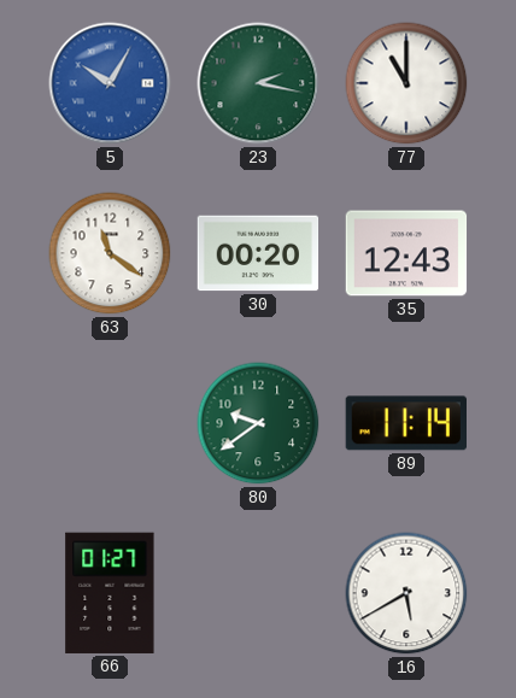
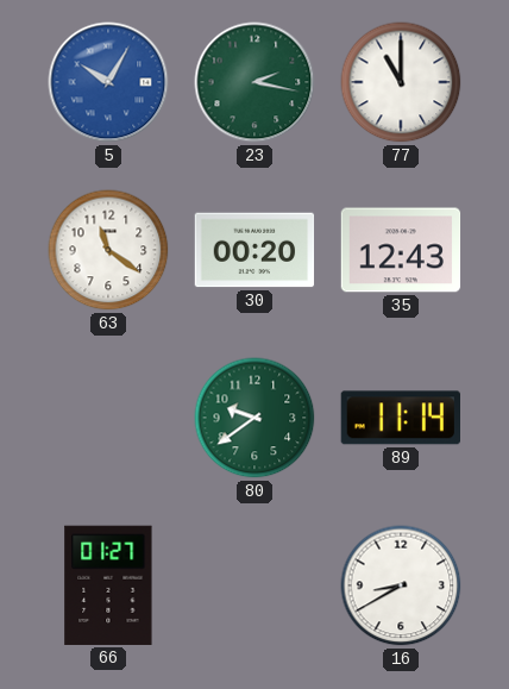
16: 5:40 -> 8:40 (401, 585)
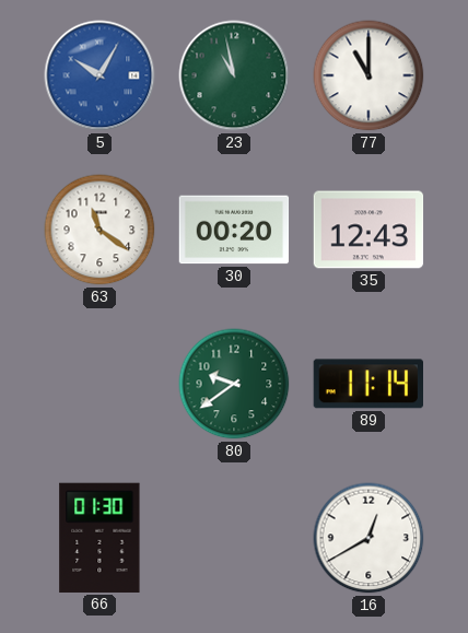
23: 2:17 -> 10:58 (234, 75)
66: 01:27 -> 01:30 (100, 538)
16: 8:40 -> 12:40 (368, 538)
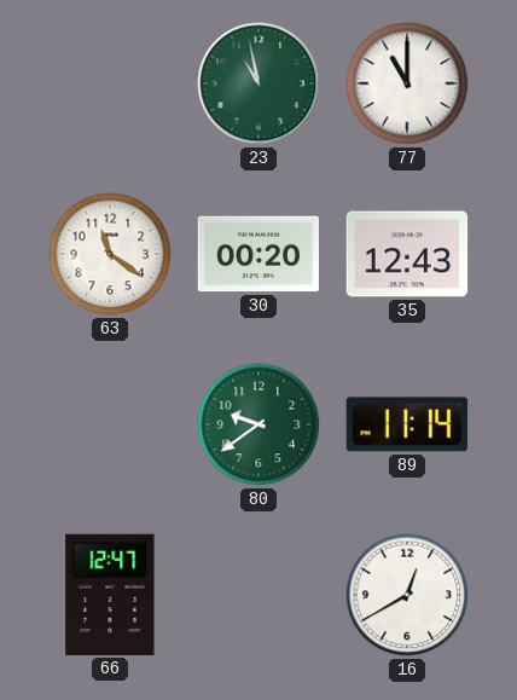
5: 10:05 -> none (100, 75)
66: 01:30 -> 12:47 (110, 595)
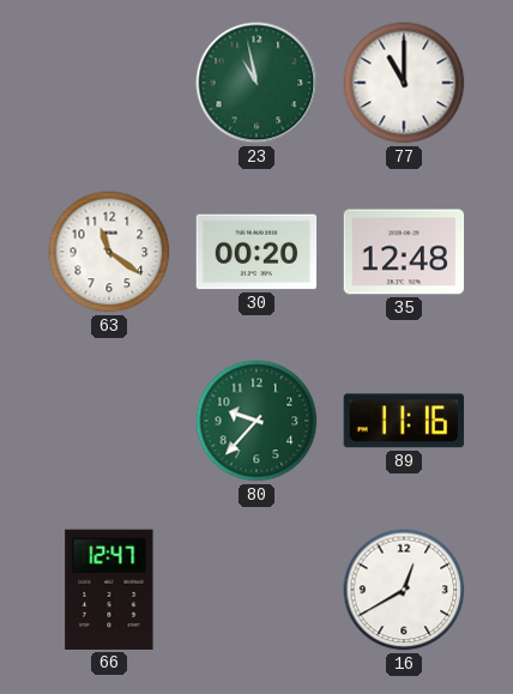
35: 12:43 -> 12:48 (404, 252)
80: 9:39 -> 9:37 (256, 421)
89: 11:14 -> 11:16 (403, 421)
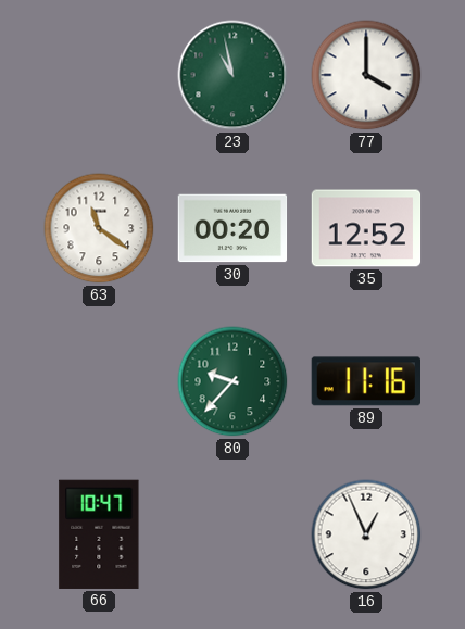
77: 11:00 -> 4:00 (366, 75)
35: 12:48 -> 12:52 (366, 228)
66: 12:47 -> 10:47 (99, 534)
16: 12:40 -> 12:56 (366, 534)
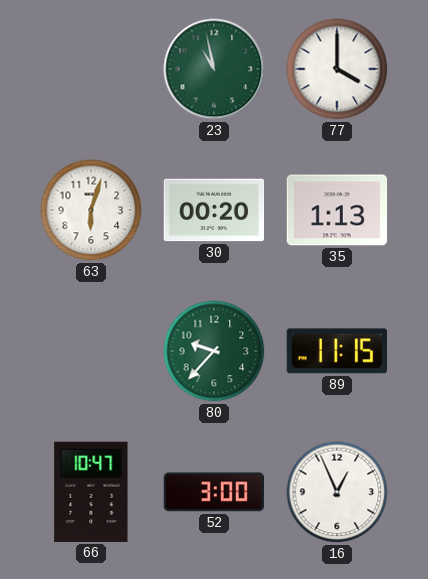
63: 11:21 -> 6:03 (91, 210)
35: 12:52 -> 1:13 (337, 210)
89: 11:16 -> 11:15 (336, 351)
52: none -> 3:00 (213, 492)
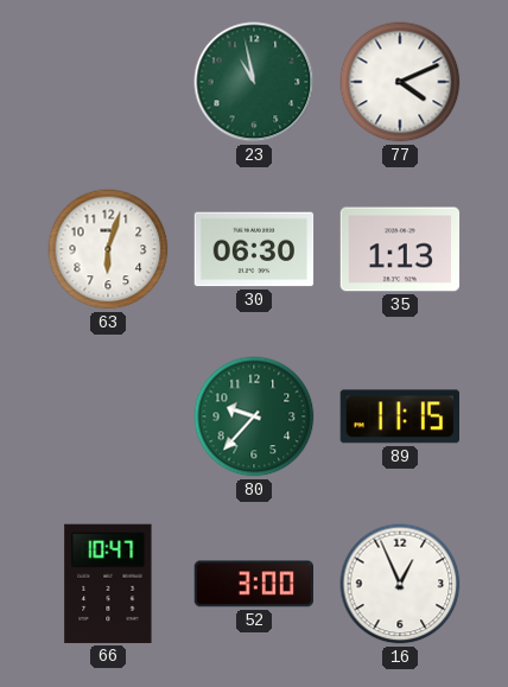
77: 4:00 -> 4:11 (400, 82)
30: 00:20 -> 06:30 (254, 249)
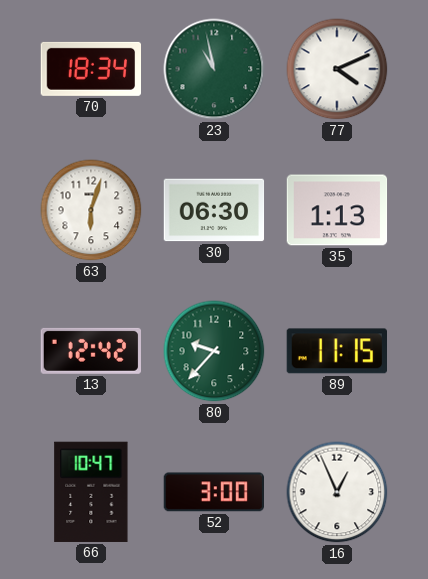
70: none -> 18:34 (90, 69)
13: none -> 12:42 (90, 351)
